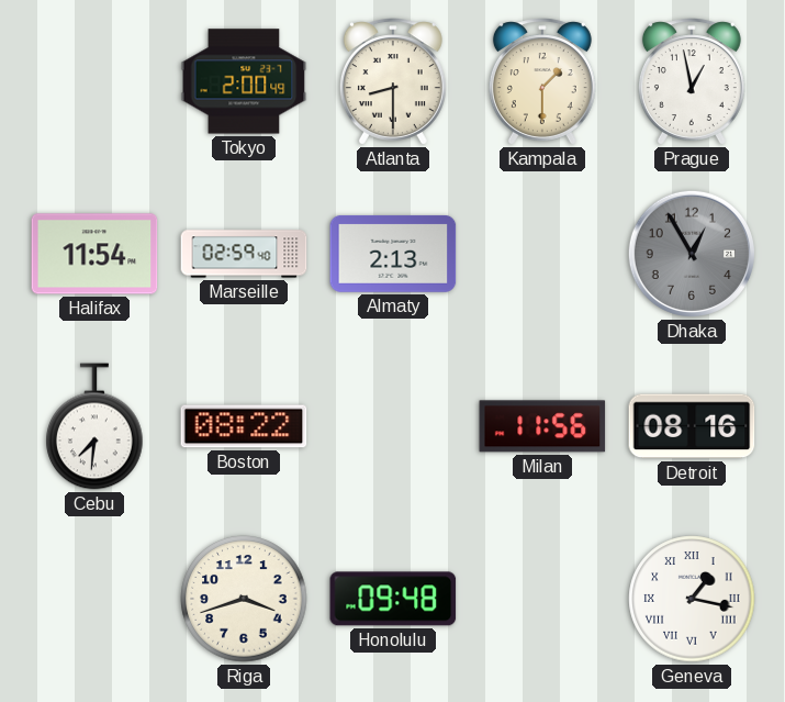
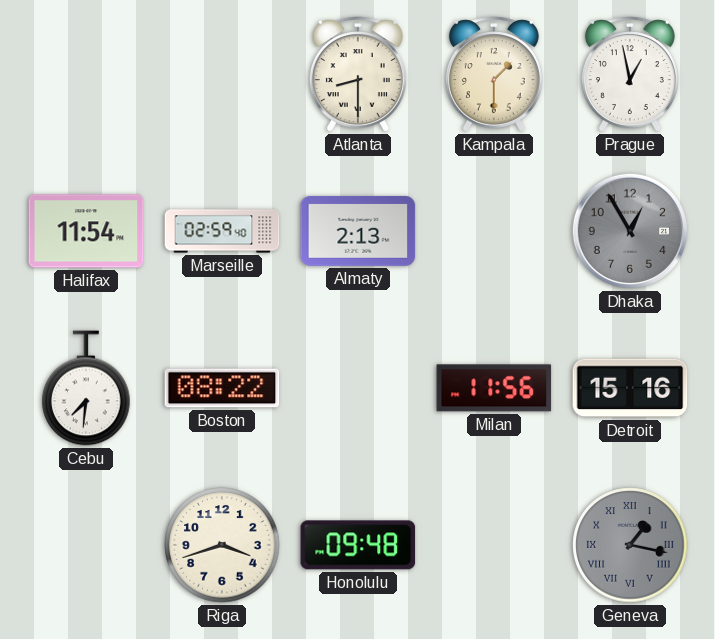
Tokyo: 2:00 -> none (244, 81)
Detroit: 08:16 -> 15:16 (630, 388)
Geneva dial: white -> grey (630, 545)
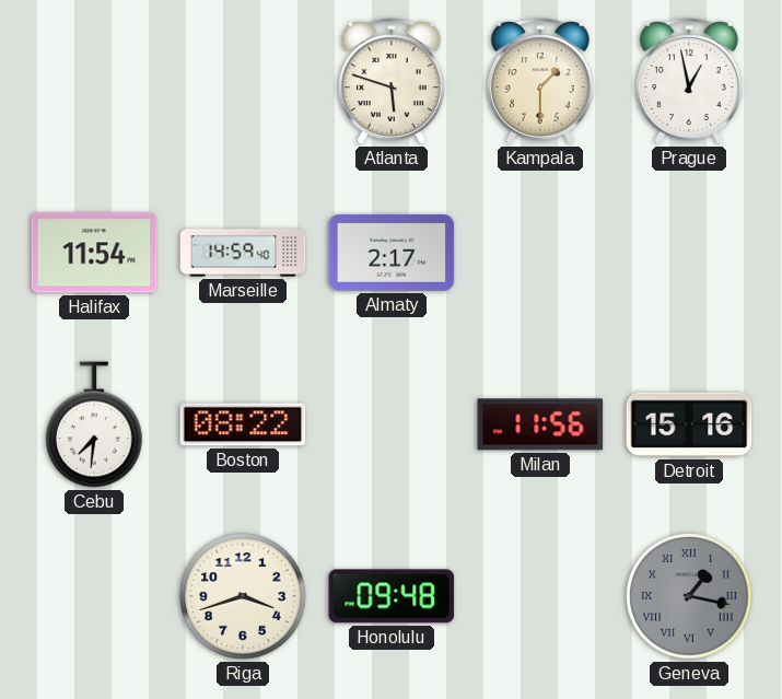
Atlanta: 8:30 -> 5:48 (392, 81)
Marseille: 02:59 -> 14:59 (243, 253)
Almaty: 2:13 -> 2:17 (392, 253)
Dhaka: 12:55 -> none (630, 231)
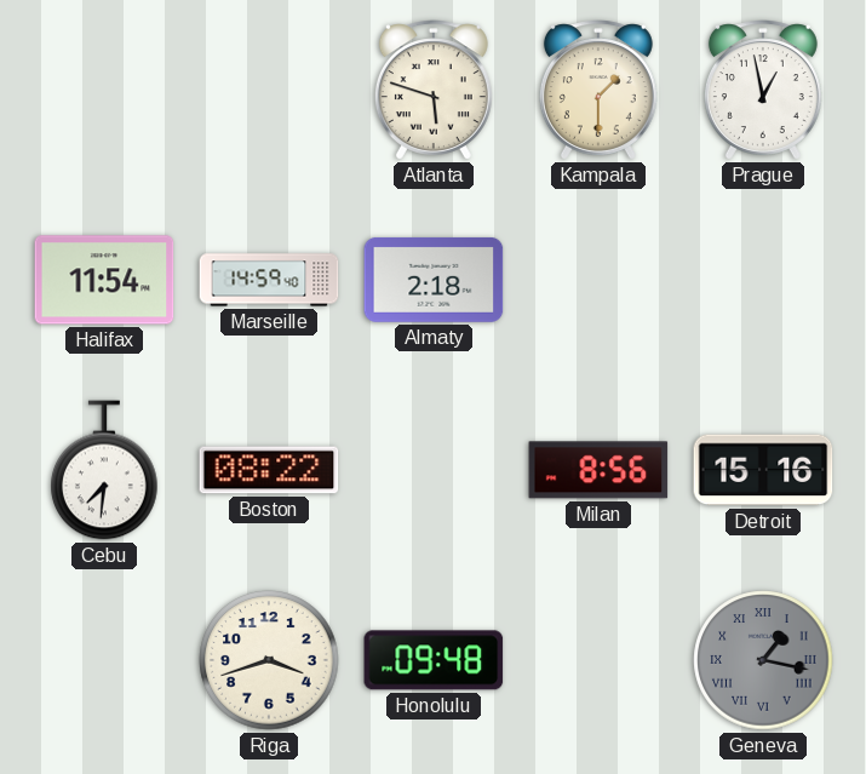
Almaty: 2:17 -> 2:18 (434, 280)
Milan: 11:56 -> 8:56 (598, 470)
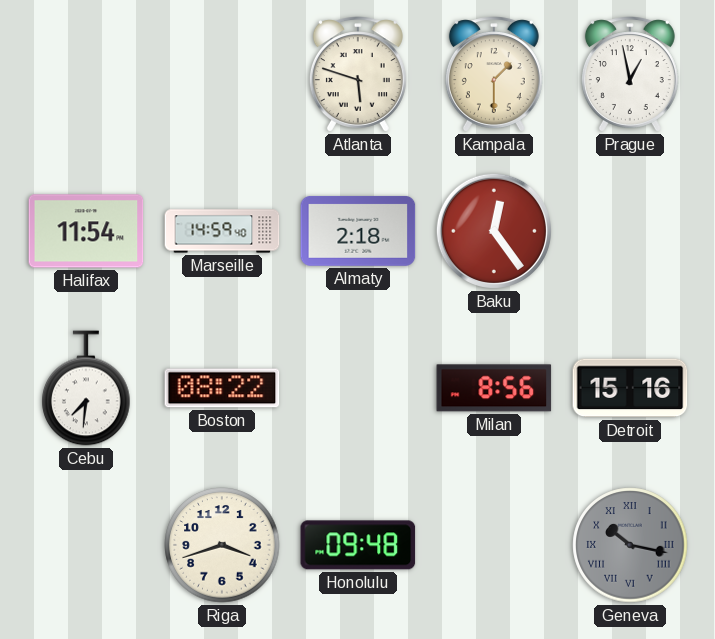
Baku: none -> 12:24 (494, 231)
Geneva: 1:17 -> 10:17 (630, 545)
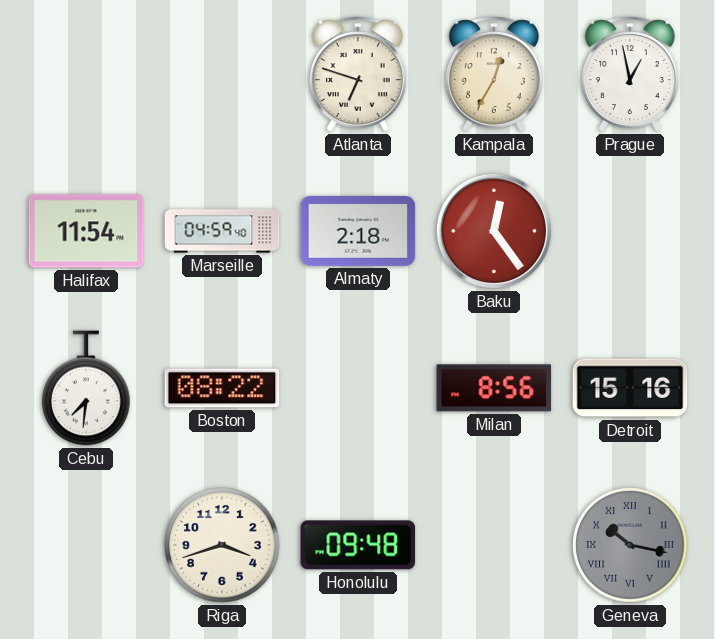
Atlanta: 5:48 -> 6:48 (358, 74)
Kampala: 1:30 -> 12:35 (494, 74)
Marseille: 14:59 -> 04:59 (222, 231)
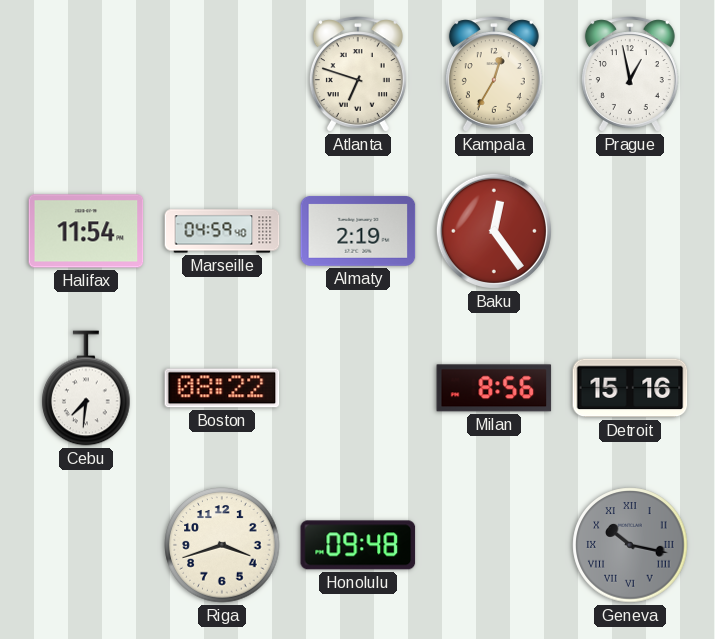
Almaty: 2:18 -> 2:19 (358, 231)
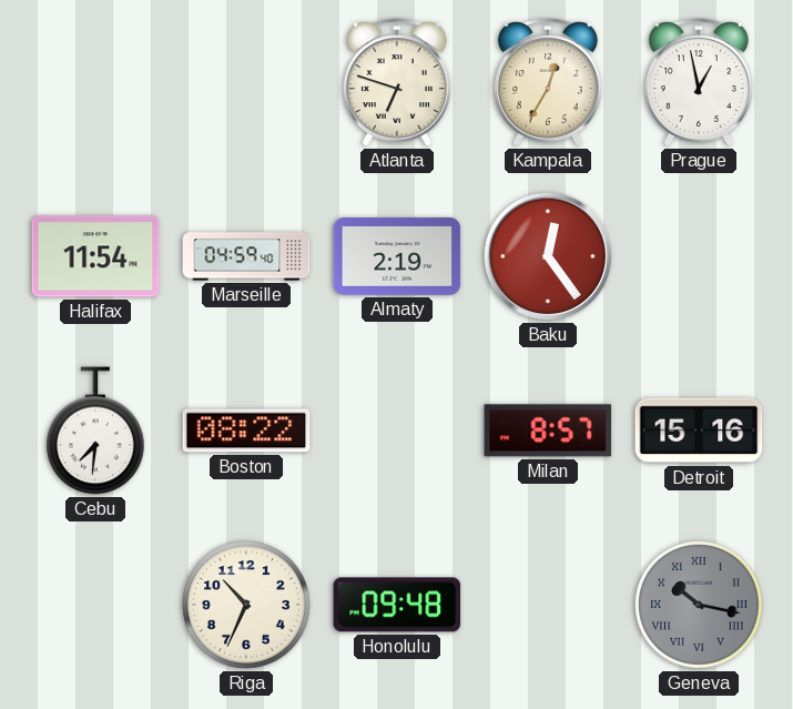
Milan: 8:56 -> 8:57 (548, 431)
Riga: 3:42 -> 10:34 (246, 605)
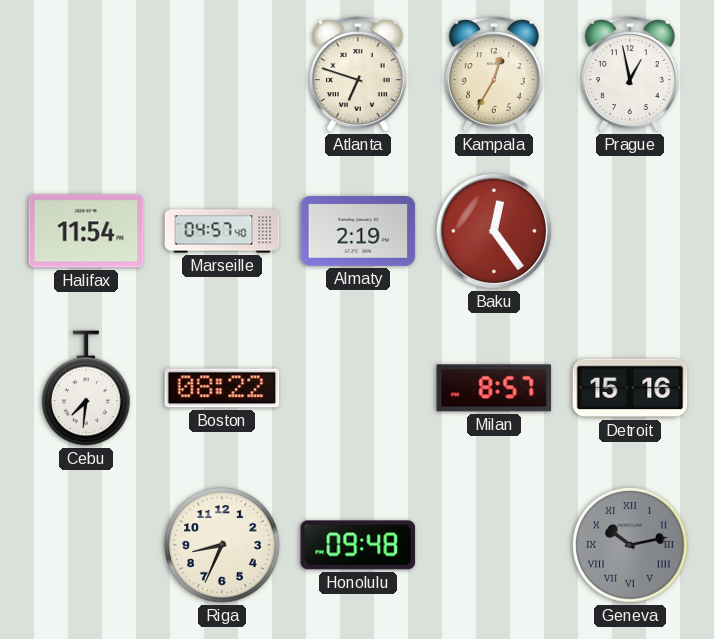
Marseille: 04:59 -> 04:57 (222, 231)
Riga: 10:34 -> 8:34 (222, 545)
Geneva: 10:17 -> 10:13 (630, 545)
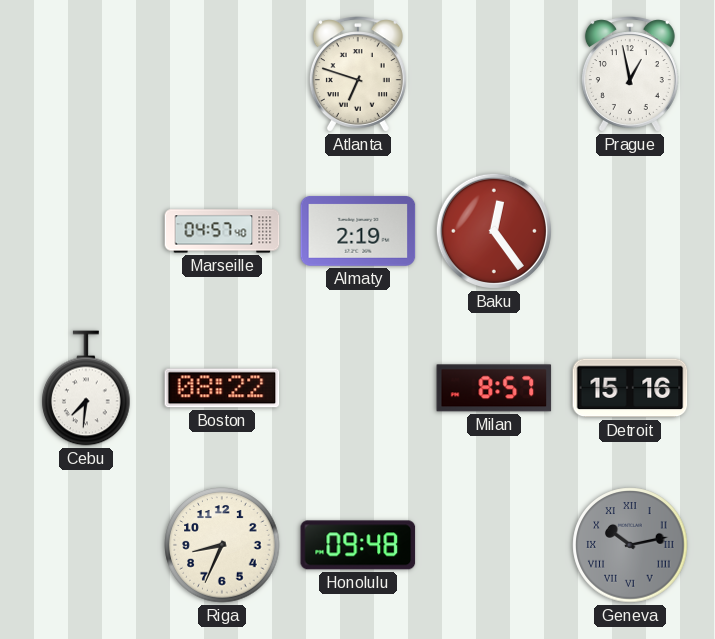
Kampala: 12:35 -> none (494, 74)
Halifax: 11:54 -> none (86, 231)
